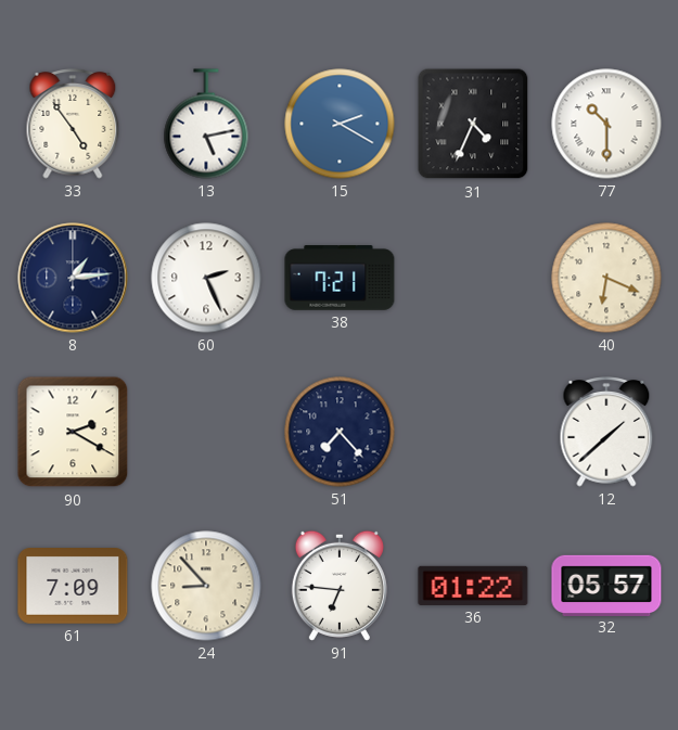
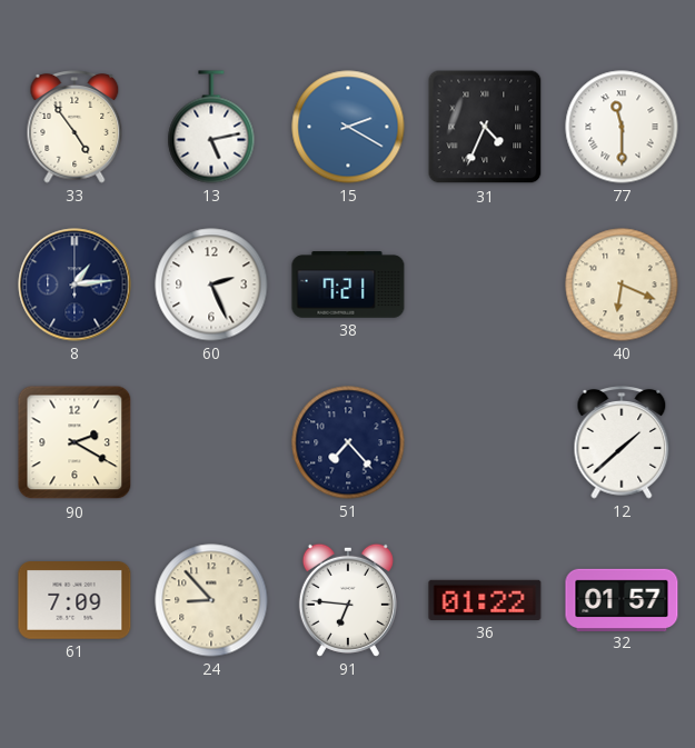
77: 10:30 -> 11:30 (622, 127)
32: 05:57 -> 01:57 (622, 599)
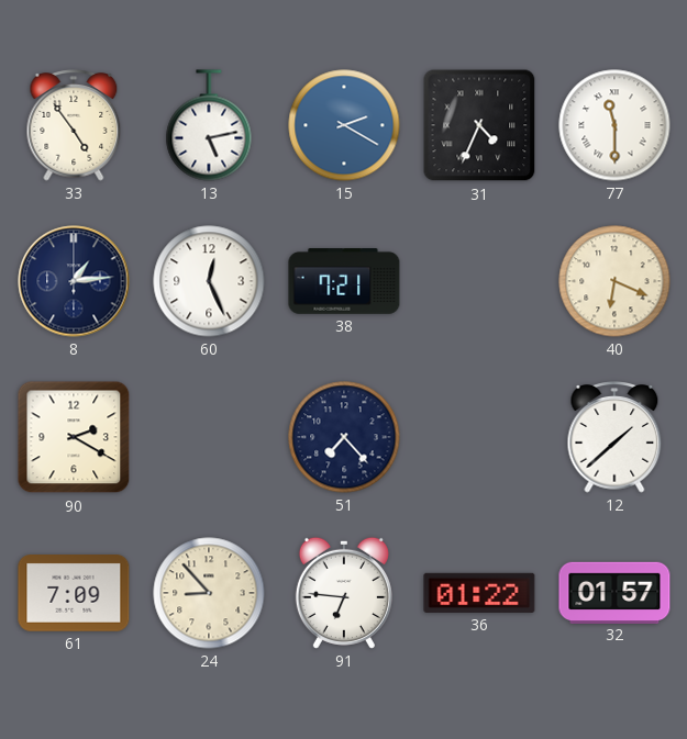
60: 2:26 -> 12:26 (209, 281)
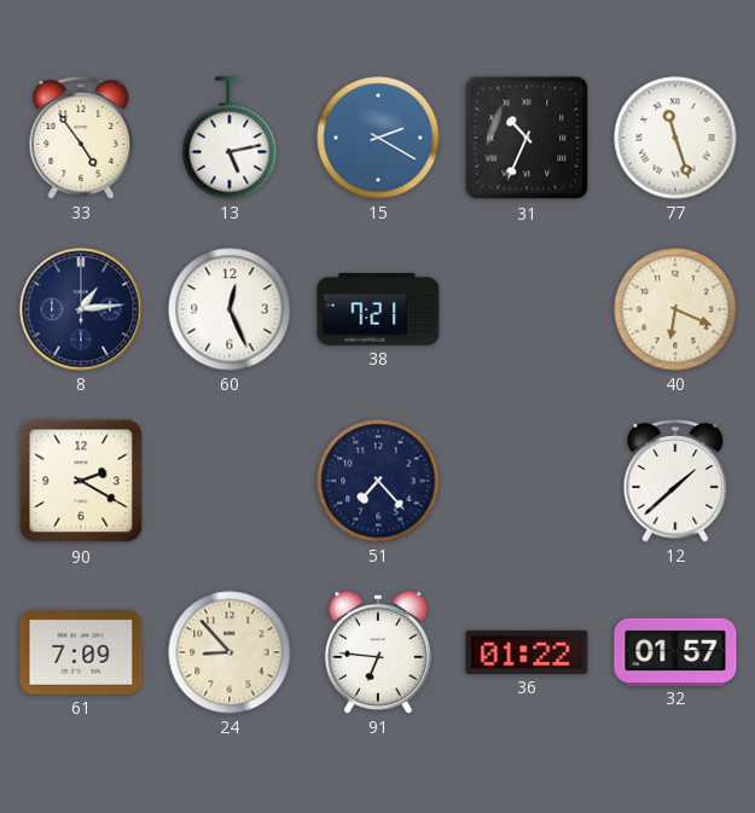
31: 4:34 -> 10:34 (527, 138)
77: 11:30 -> 11:27 (675, 138)
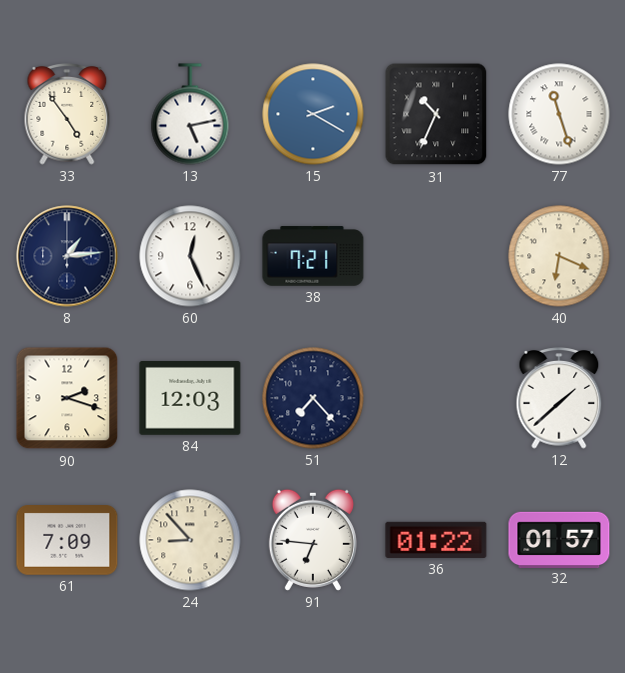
90: 2:20 -> 2:18 (67, 398)
84: none -> 12:03 (190, 399)
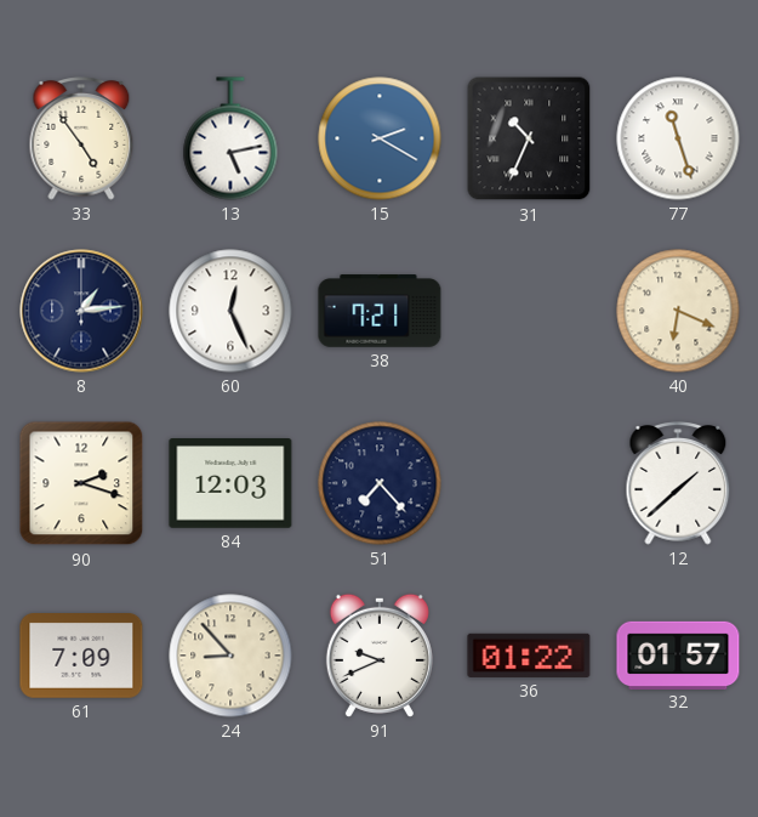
91: 6:46 -> 9:41 (380, 656)
